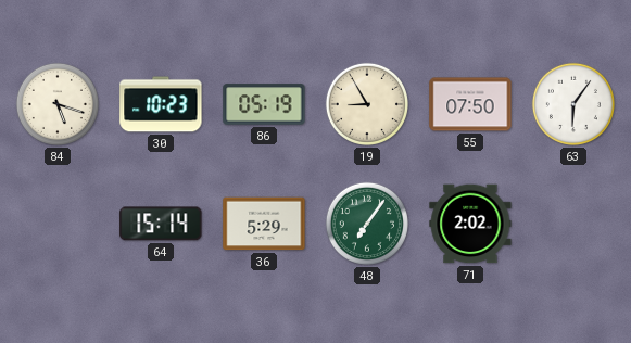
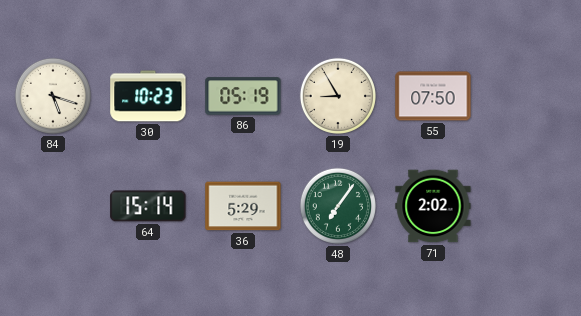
63: 6:06 -> none (573, 104)
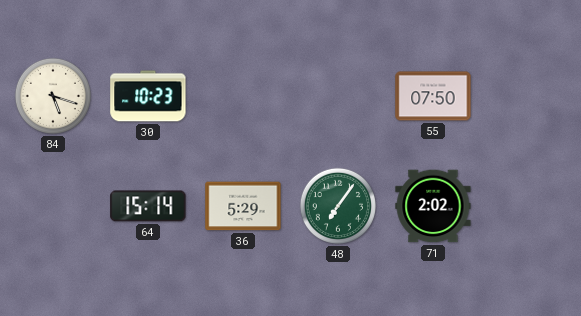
86: 05:19 -> none (243, 96)
19: 8:55 -> none (338, 96)
